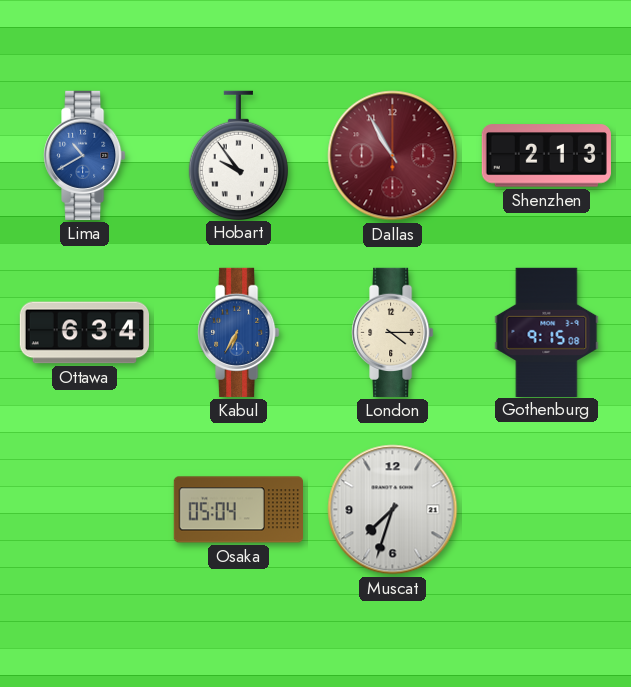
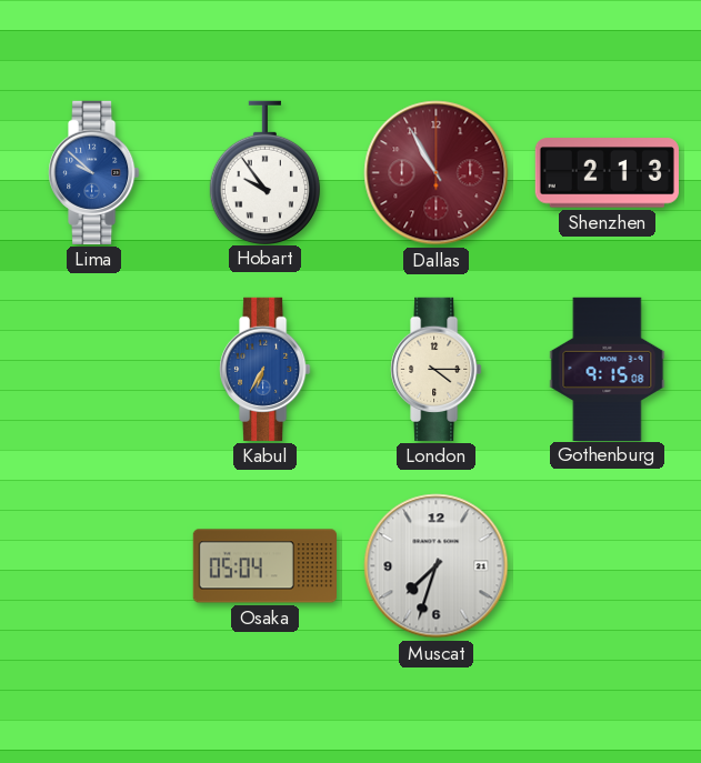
Lima: 10:40 -> 9:52 (94, 172)
Ottawa: 6:34 -> none (84, 333)
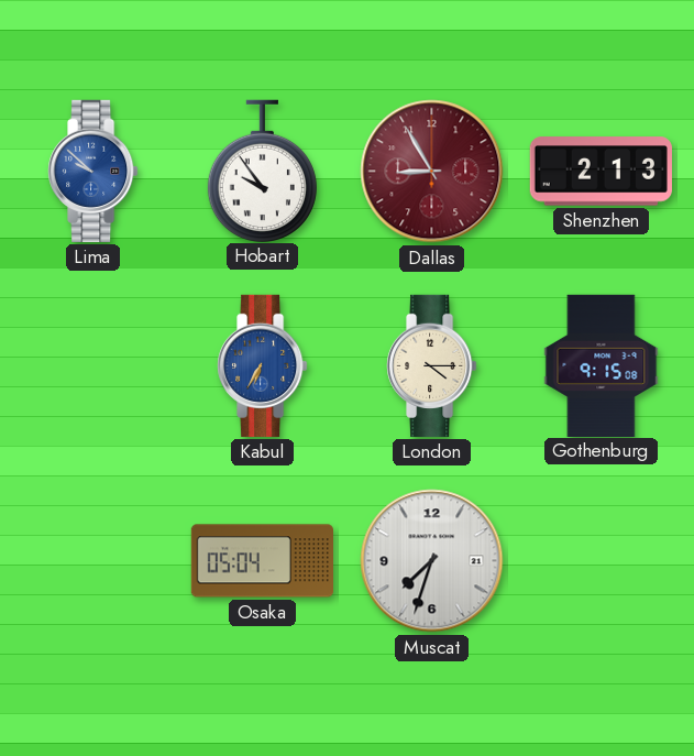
Dallas: 10:55 -> 8:55 (432, 172)
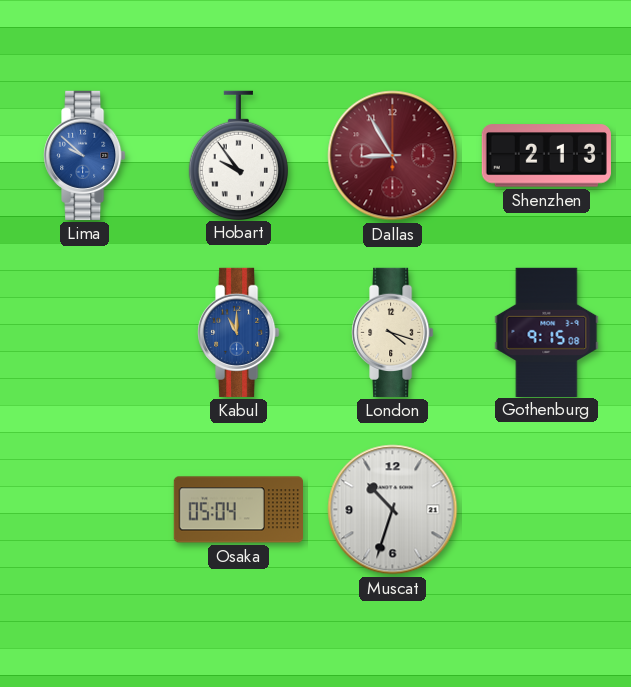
Kabul: 6:35 -> 11:00 (239, 332)
London: 4:15 -> 4:18 (393, 332)
Muscat: 7:33 -> 10:33 (393, 510)
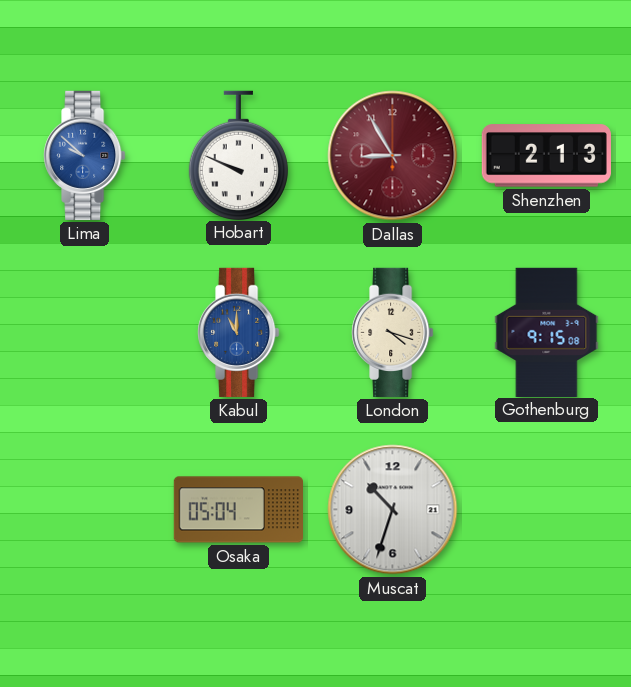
Hobart: 9:54 -> 9:49 (238, 155)
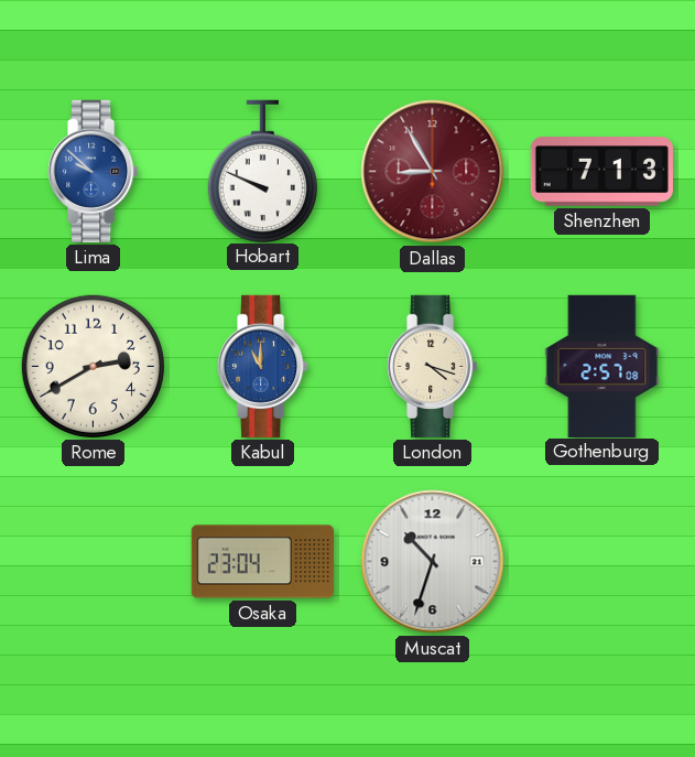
Shenzhen: 2:13 -> 7:13 (601, 172)
Rome: none -> 2:40 (93, 366)
Gothenburg: 9:15 -> 2:57 (602, 366)
Osaka: 05:04 -> 23:04 (262, 562)
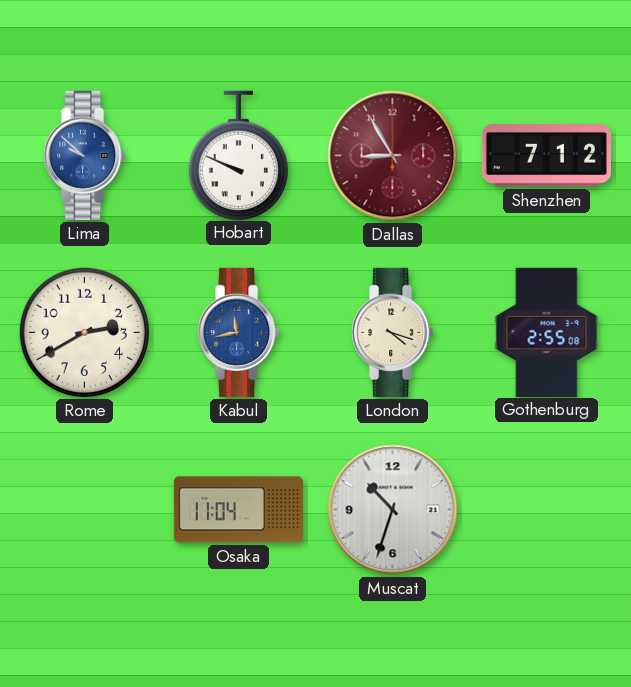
Shenzhen: 7:13 -> 7:12 (546, 156)
Kabul: 11:00 -> 11:43 (239, 332)
Gothenburg: 2:57 -> 2:55 (547, 332)
Osaka: 23:04 -> 11:04 (238, 510)
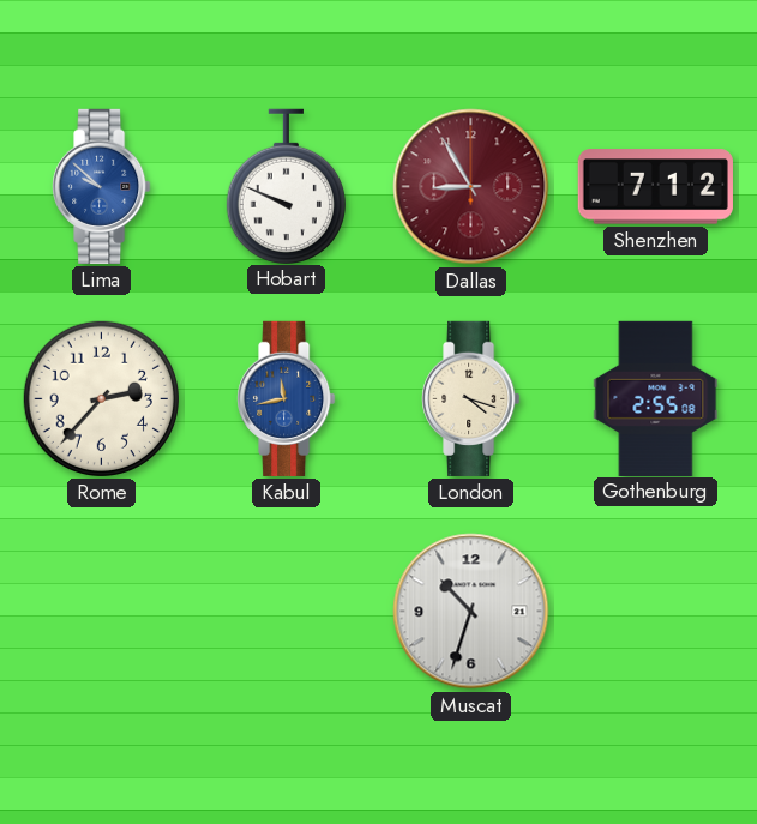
Rome: 2:40 -> 2:37 (101, 398)
Osaka: 11:04 -> none (238, 510)
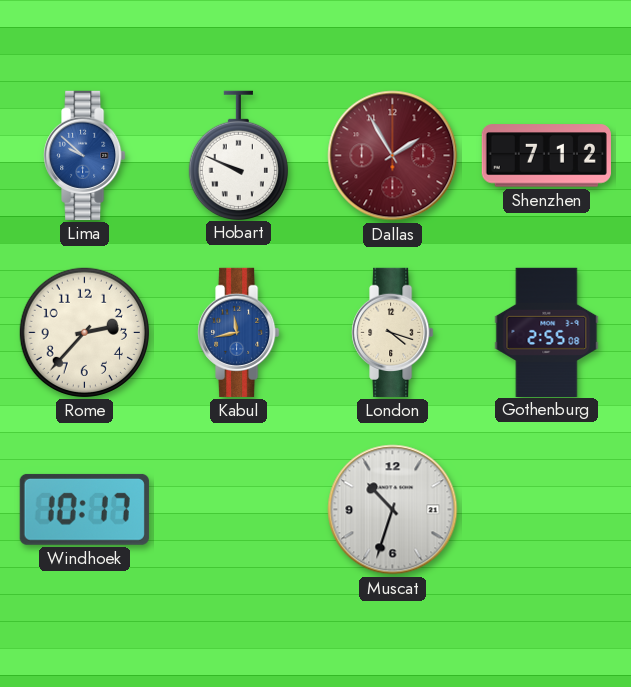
Dallas: 8:55 -> 1:55 (393, 156)
Windhoek: none -> 10:17 (84, 509)
